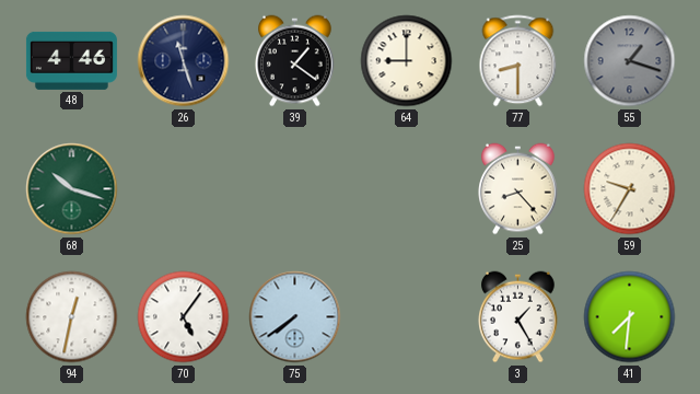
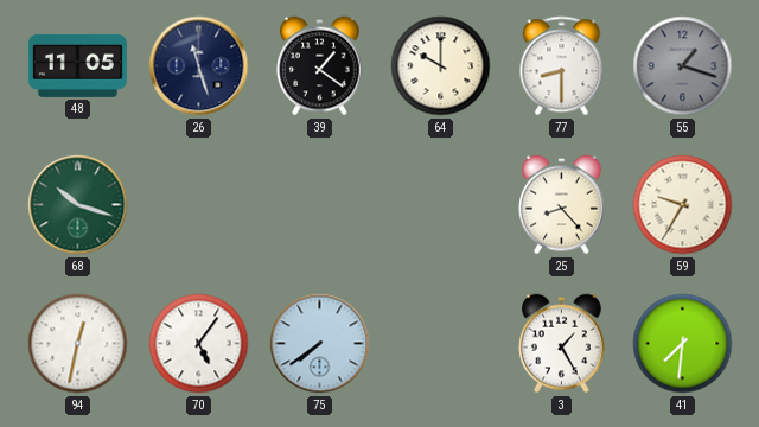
48: 4:46 -> 11:05 (77, 65)
64: 9:00 -> 10:00 (441, 66)
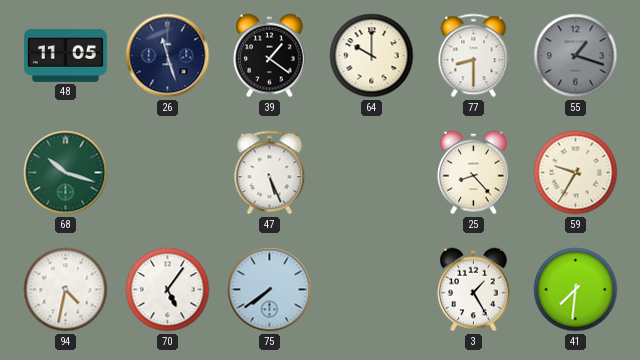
47: none -> 5:26 (270, 173)
94: 12:32 -> 4:32 (66, 290)
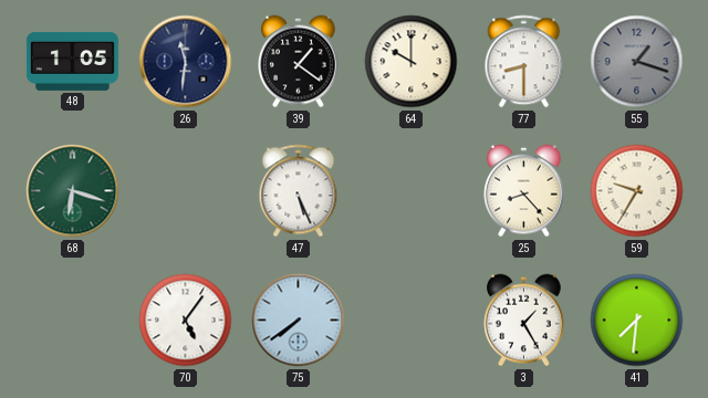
48: 11:05 -> 1:05 (72, 61)
26: 11:27 -> 11:31 (186, 62)
68: 10:18 -> 6:18 (73, 191)
94: 4:32 -> none (66, 290)
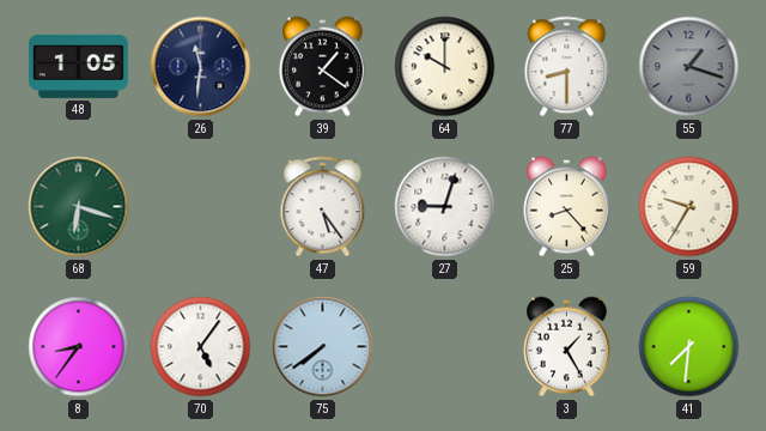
47: 5:26 -> 5:24 (323, 207)
27: none -> 9:03 (445, 207)
8: none -> 8:36 (79, 347)
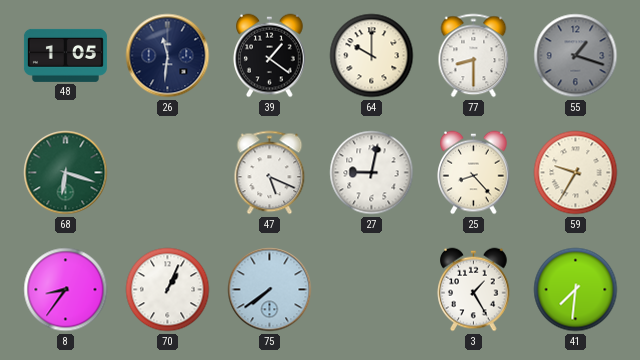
47: 5:24 -> 5:19 (270, 173)
27: 9:03 -> 9:02 (372, 173)
70: 5:06 -> 1:04 (168, 290)
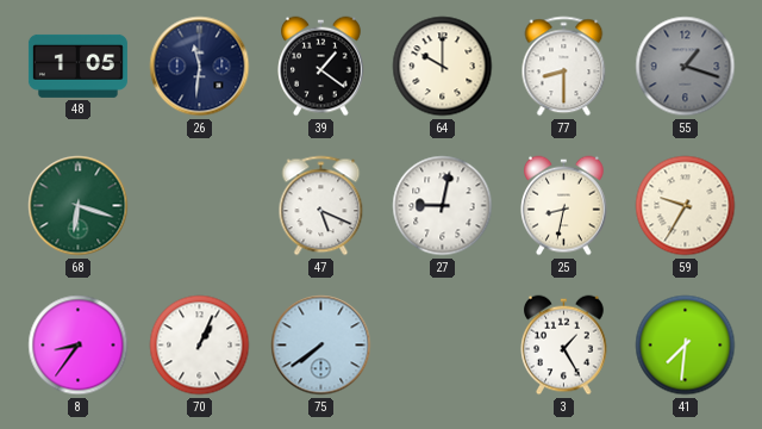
25: 8:23 -> 8:32 (564, 206)
